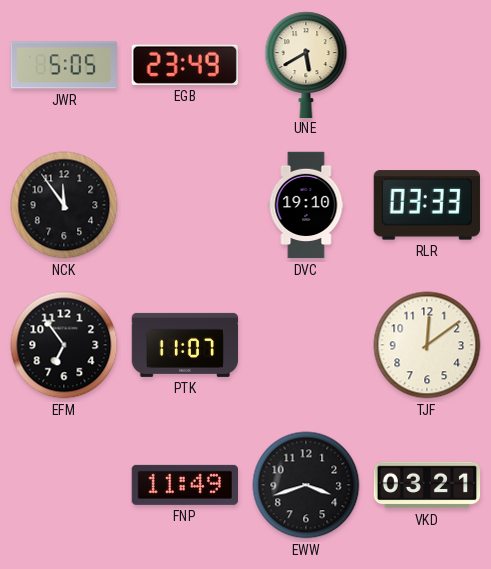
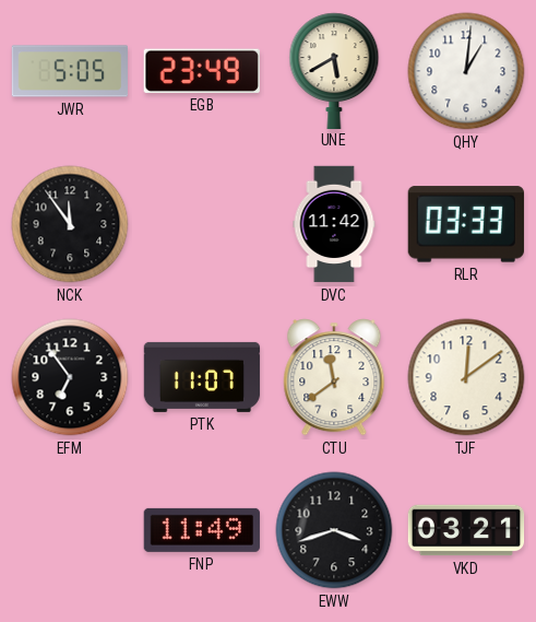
QHY: none -> 1:01 (466, 71)
DVC: 19:10 -> 11:42 (334, 224)
CTU: none -> 11:39 (334, 377)
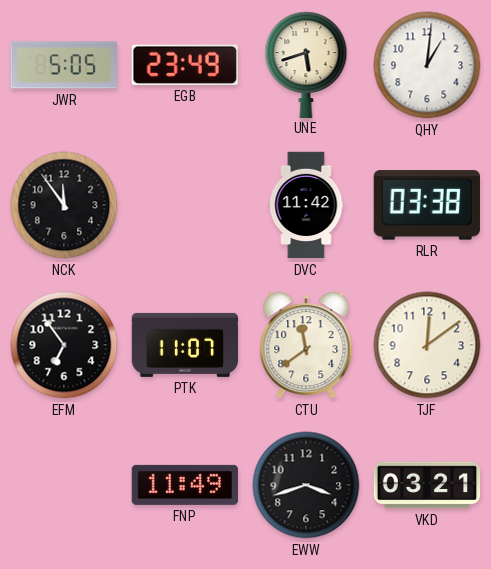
UNE: 5:40 -> 5:42 (306, 64)
RLR: 03:33 -> 03:38 (427, 205)
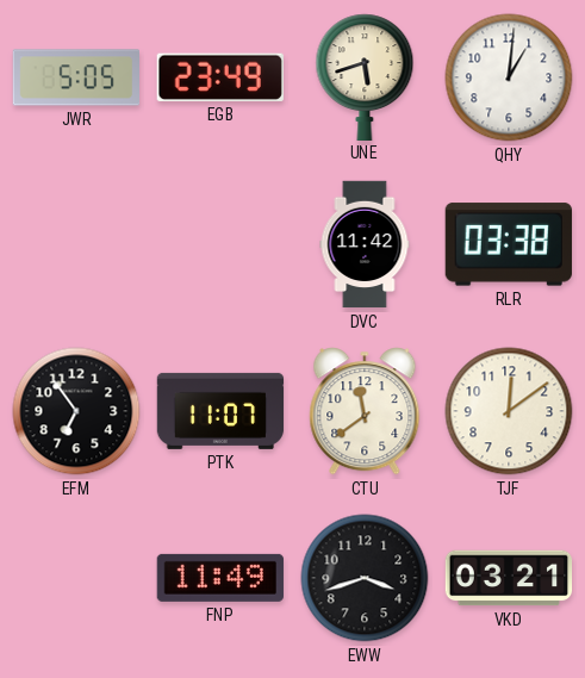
NCK: 11:54 -> none (64, 205)
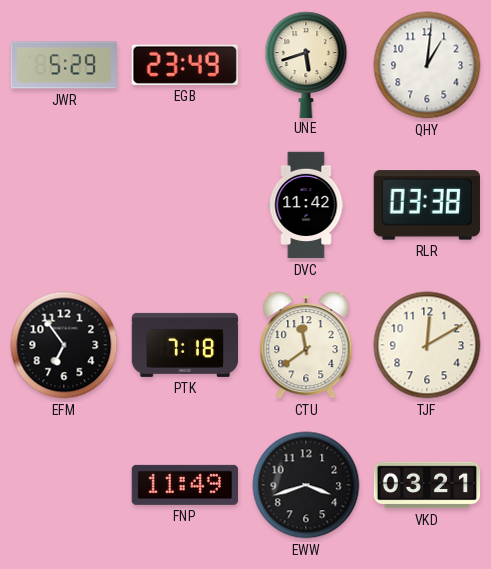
JWR: 5:05 -> 5:29 (63, 65)
PTK: 11:07 -> 7:18 (185, 345)
TJF: 12:09 -> 12:10 (427, 345)
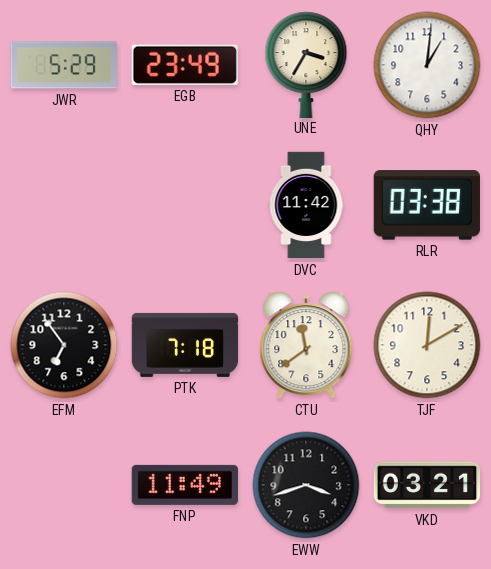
UNE: 5:42 -> 3:35 (306, 64)
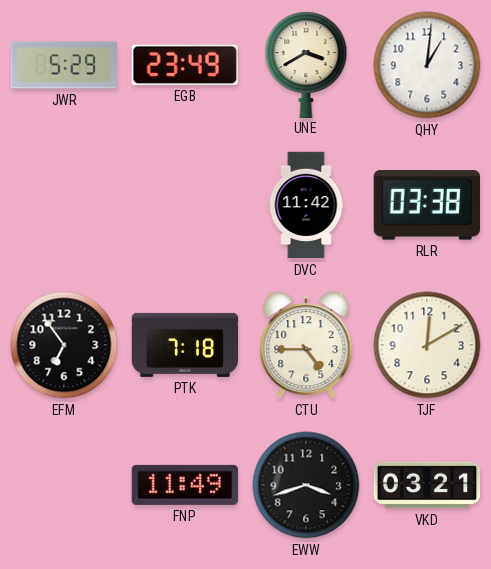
UNE: 3:35 -> 3:40 (306, 64)
CTU: 11:39 -> 4:45 (306, 345)
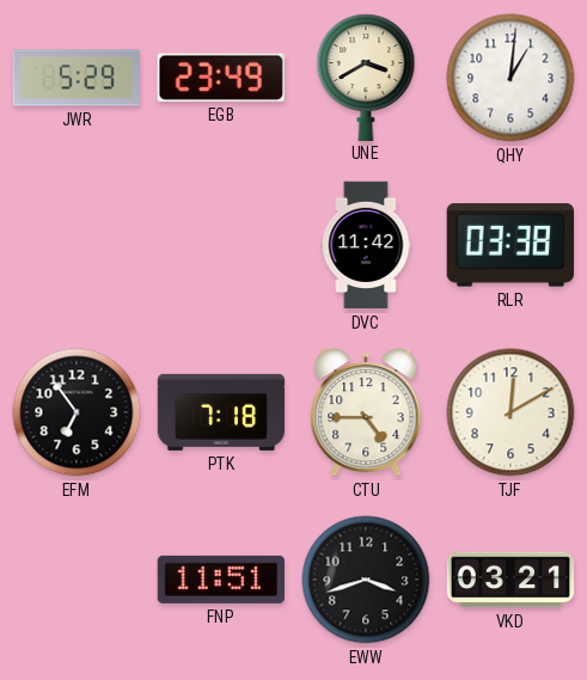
FNP: 11:49 -> 11:51 (221, 580)
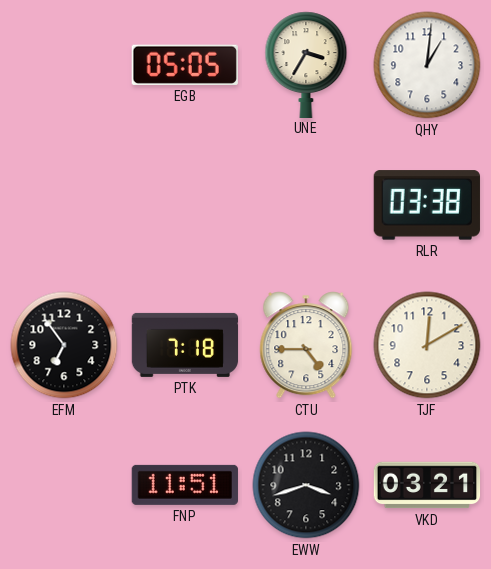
JWR: 5:29 -> none (75, 78)
EGB: 23:49 -> 05:05 (185, 65)
UNE: 3:40 -> 3:35 (306, 64)
DVC: 11:42 -> none (366, 245)
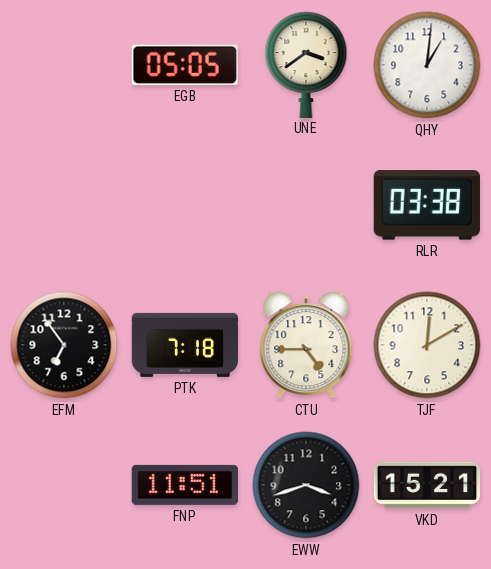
UNE: 3:35 -> 3:39 (306, 64)
VKD: 03:21 -> 15:21 (427, 485)
